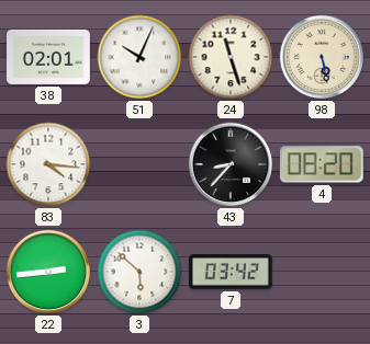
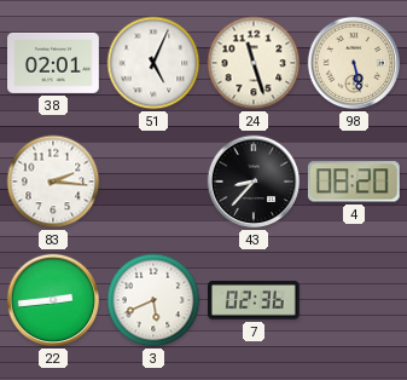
51: 10:04 -> 5:04 (153, 63)
83: 4:16 -> 2:16 (53, 182)
3: 5:52 -> 5:41 (153, 300)
7: 03:42 -> 02:36 (255, 300)
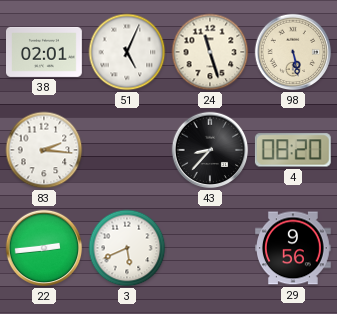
7: 02:36 -> none (255, 300)
29: none -> 9:56 (294, 248)
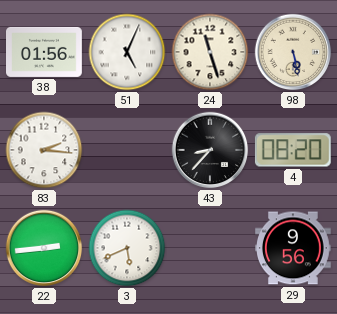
38: 02:01 -> 01:56 (45, 52)
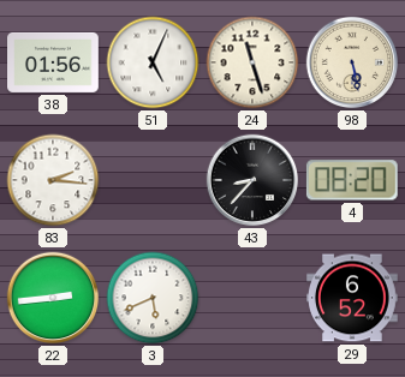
29: 9:56 -> 6:52 (353, 298)
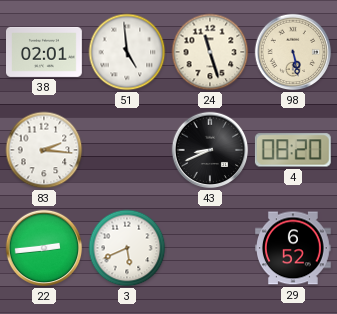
38: 01:56 -> 02:01 (45, 52)
51: 5:04 -> 4:59 (127, 52)
43: 8:37 -> 8:41 (210, 150)
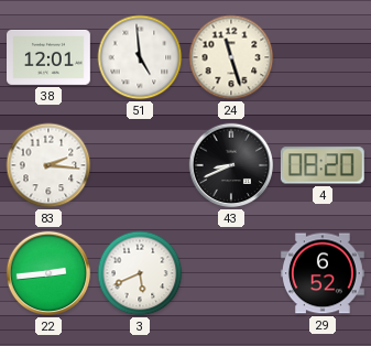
38: 02:01 -> 12:01 (50, 57)
98: 5:28 -> none (293, 52)
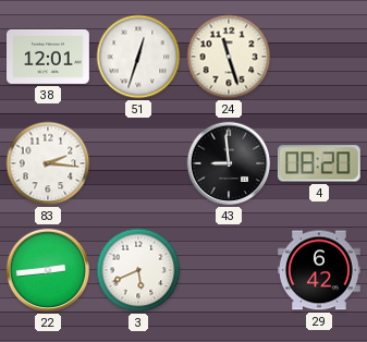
51: 4:59 -> 12:33 (138, 57)
43: 8:41 -> 8:59 (229, 163)
29: 6:52 -> 6:42 (320, 270)
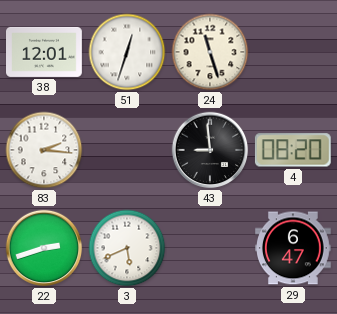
22: 2:44 -> 2:42 (44, 248)
29: 6:42 -> 6:47 (294, 248)
